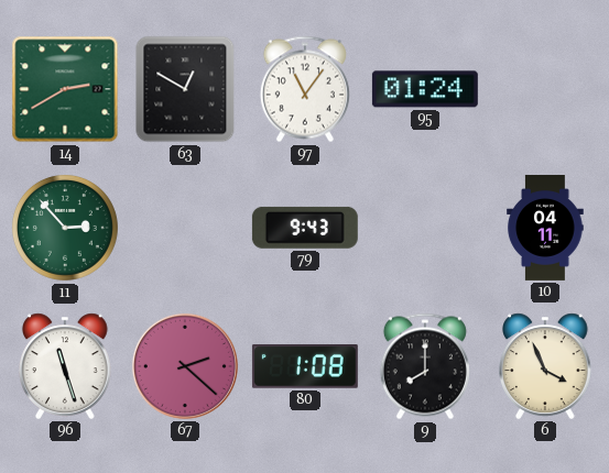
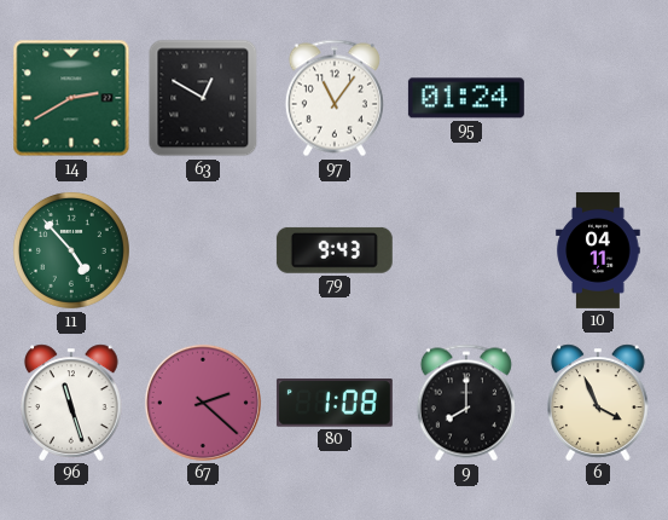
11: 2:53 -> 4:53 (71, 250)
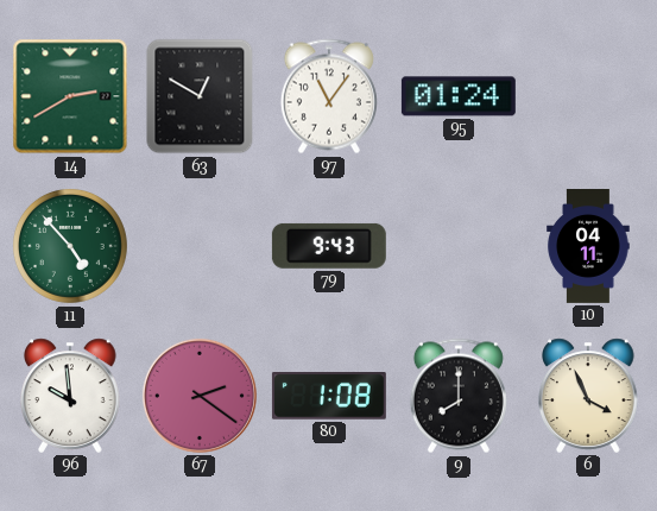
96: 11:27 -> 9:59 (70, 396)
67: 2:22 -> 2:21 (200, 396)
